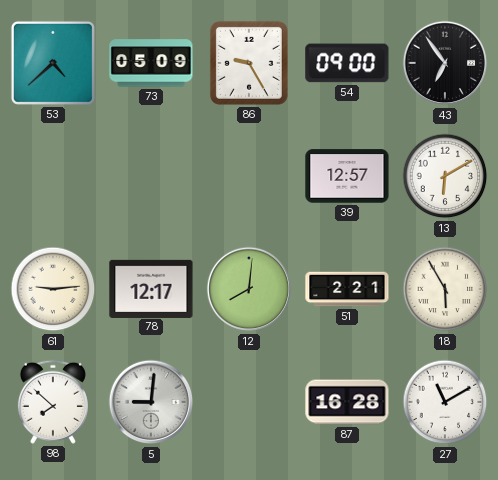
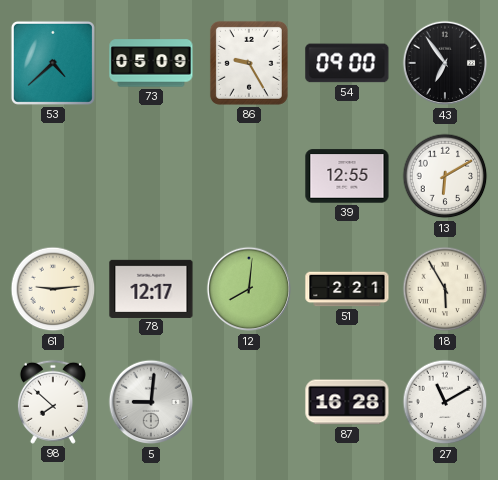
39: 12:57 -> 12:55 (347, 176)
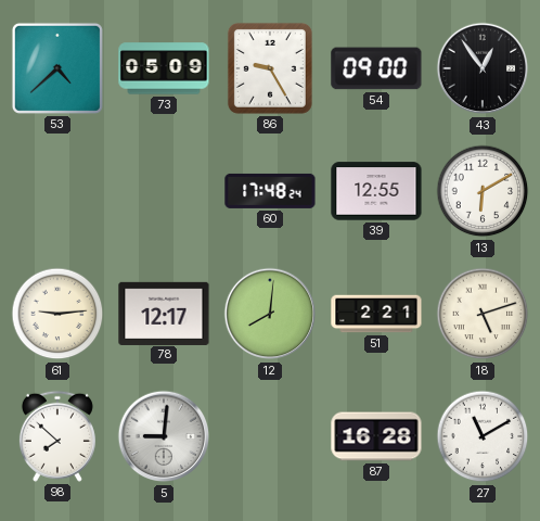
43: 6:54 -> 12:54 (483, 68)
60: none -> 17:48 (270, 191)
18: 5:55 -> 5:12 (483, 314)
